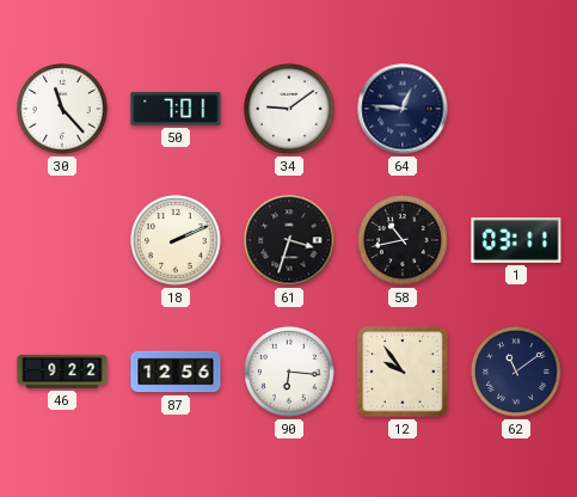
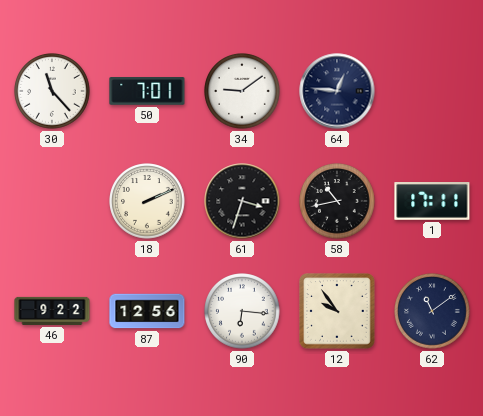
1: 03:11 -> 17:11 (432, 202)
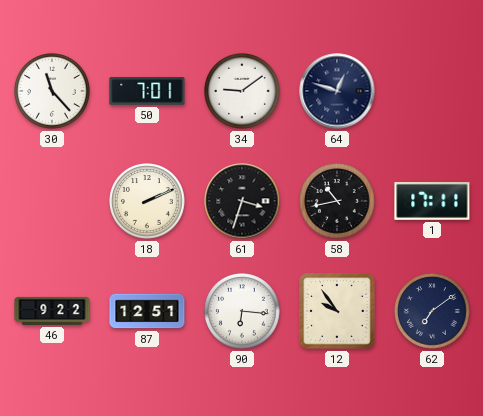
64: 12:46 -> 12:48 (337, 91)
87: 12:56 -> 12:51 (147, 311)
62: 11:09 -> 7:09 (432, 311)
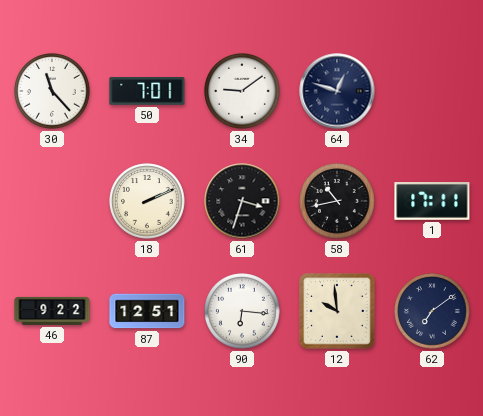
12: 9:54 -> 9:59 (337, 311)
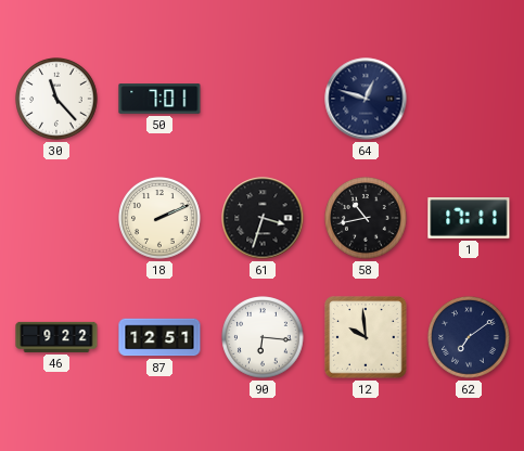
34: 9:09 -> none (242, 91)
